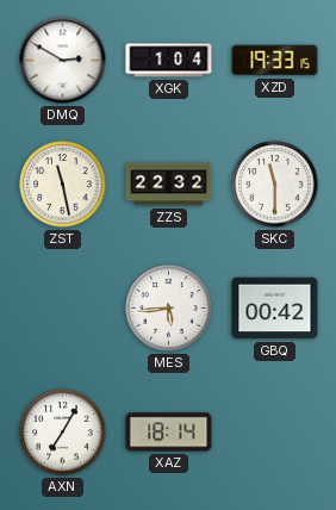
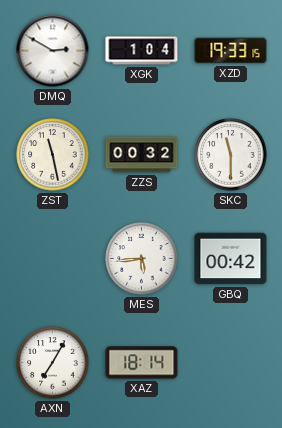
ZZS: 22:32 -> 00:32 (142, 155)
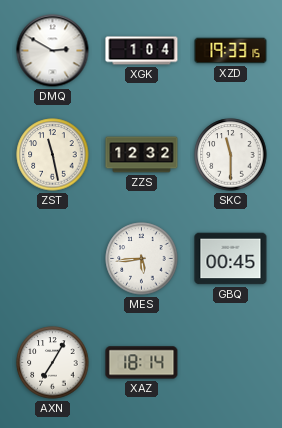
ZZS: 00:32 -> 12:32 (142, 155)
GBQ: 00:42 -> 00:45 (231, 259)
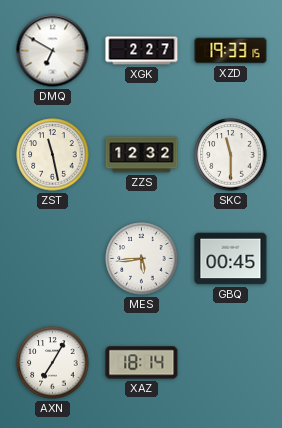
DMQ: 2:50 -> 6:50 (53, 51)
XGK: 1:04 -> 2:27 (142, 51)
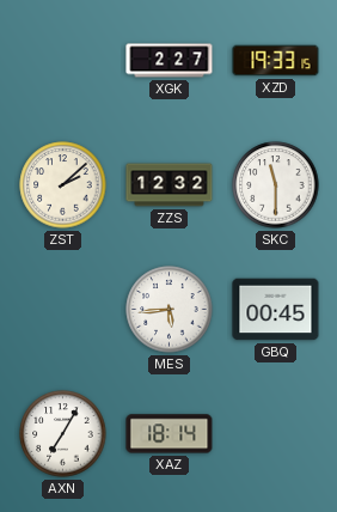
DMQ: 6:50 -> none (53, 51)
ZST: 11:28 -> 2:08 (63, 185)
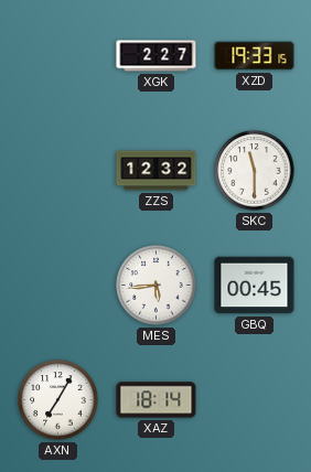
ZST: 2:08 -> none (63, 185)
